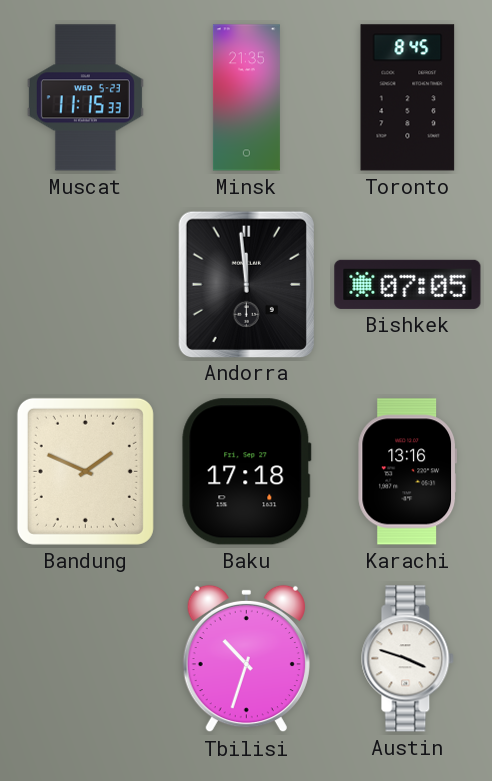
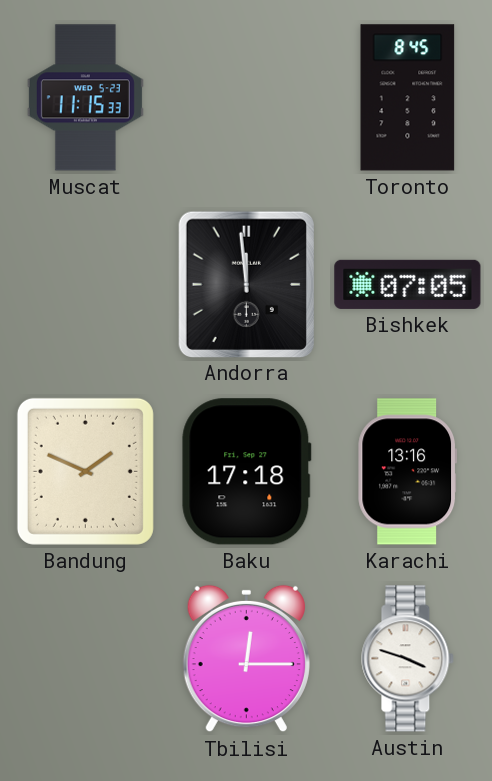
Minsk: 21:35 -> none (246, 98)
Tbilisi: 10:33 -> 12:15 (246, 659)
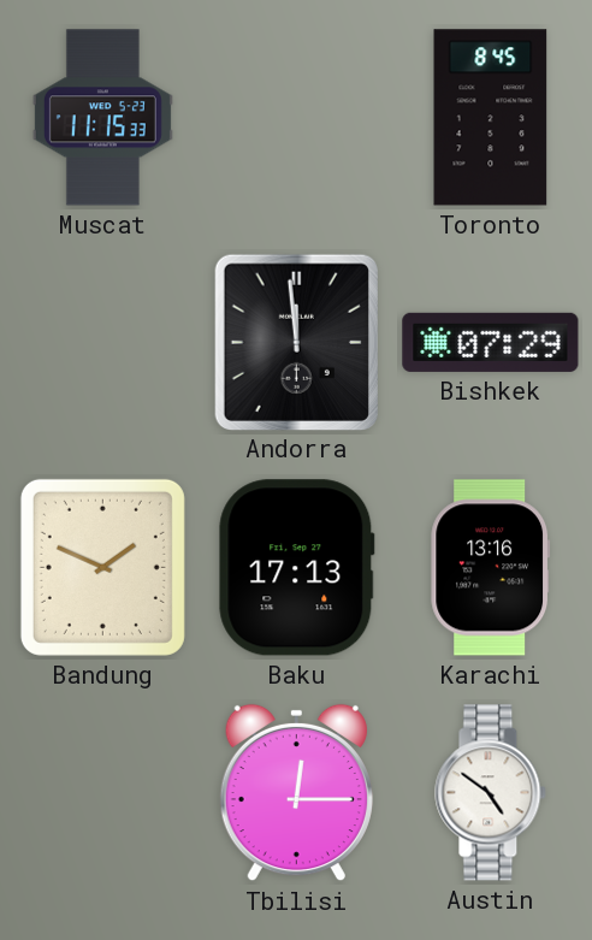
Bishkek: 07:05 -> 07:29 (491, 342)
Baku: 17:18 -> 17:13 (297, 568)
Austin: 3:48 -> 4:51 (491, 793)
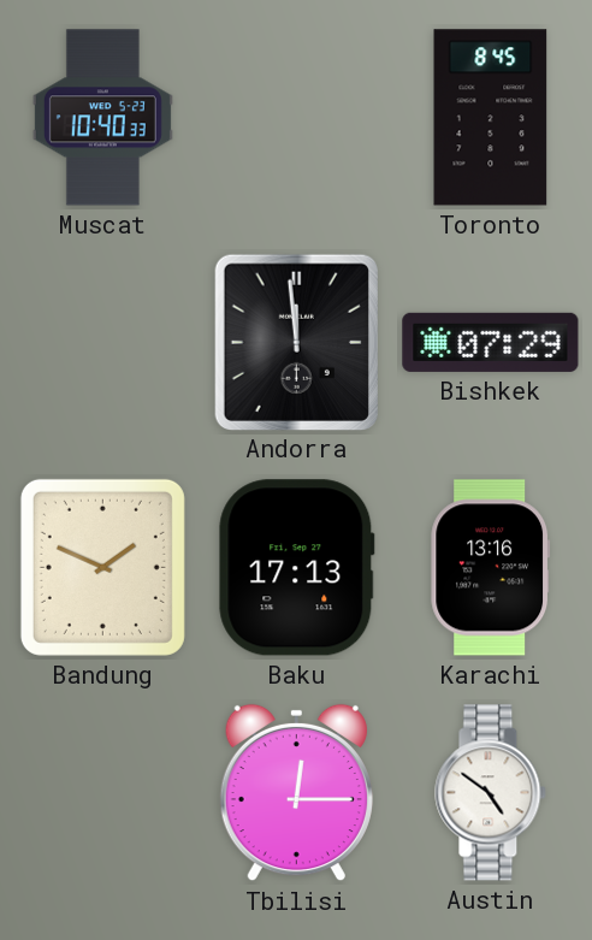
Muscat: 11:15 -> 10:40 (102, 118)
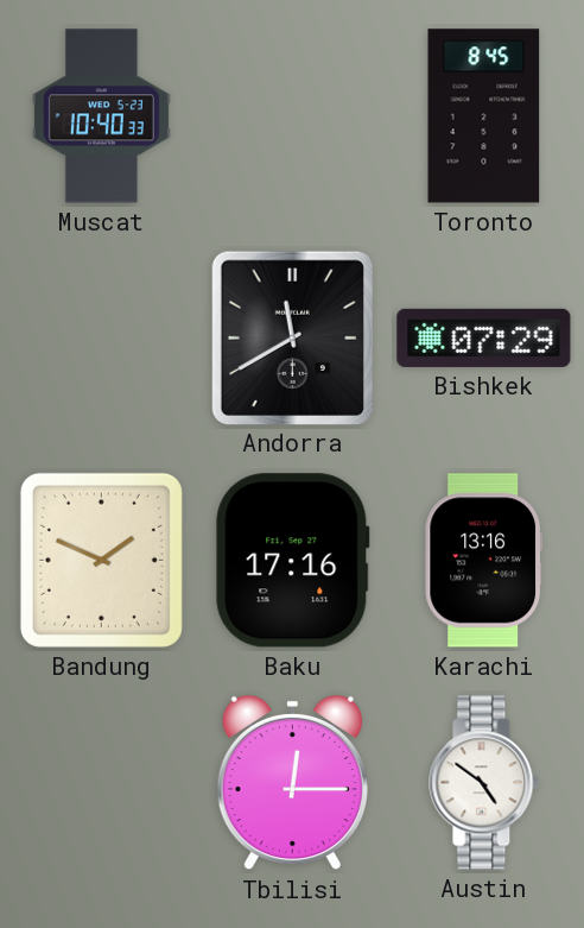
Andorra: 11:59 -> 11:40 (292, 337)
Baku: 17:13 -> 17:16 (293, 561)
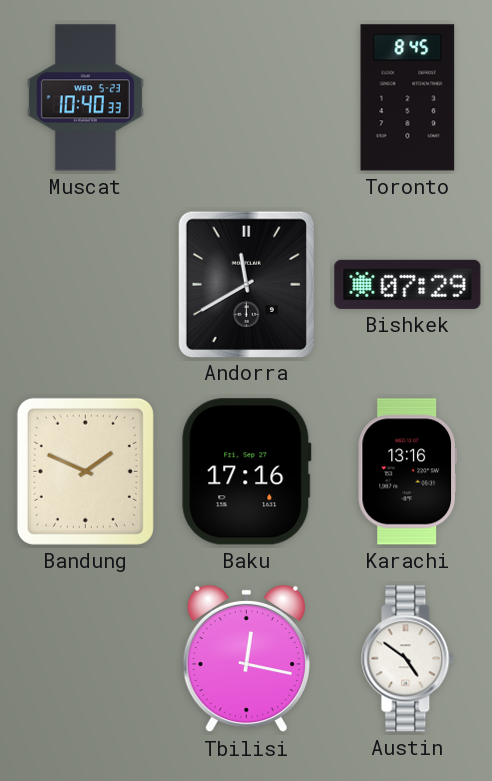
Tbilisi: 12:15 -> 12:17 (246, 659)
